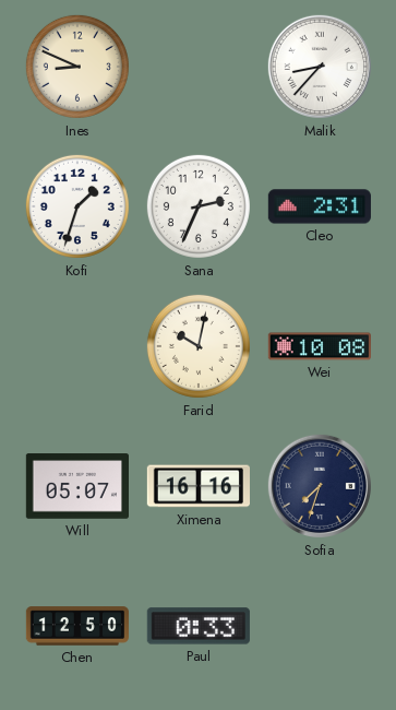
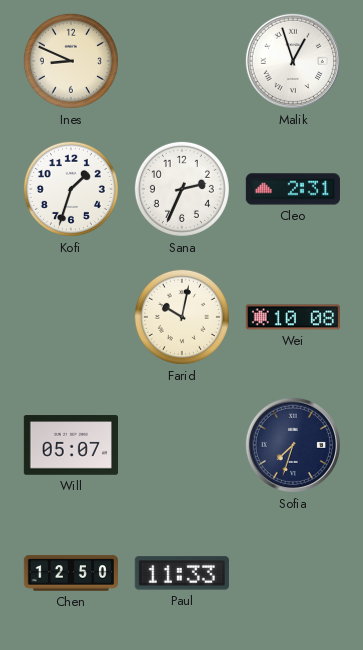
Malik: 8:37 -> 12:57 (293, 61)
Ximena: 16:16 -> none (197, 486)
Paul: 0:33 -> 11:33 (182, 573)
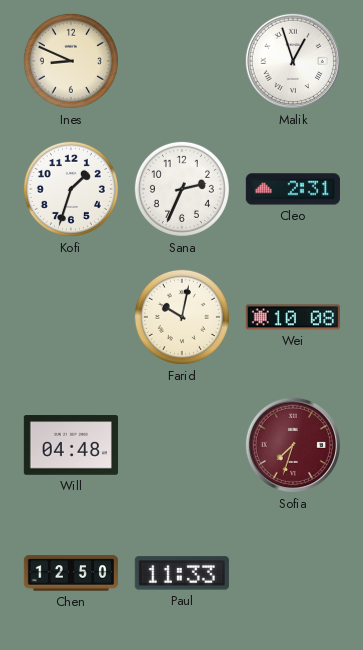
Will: 05:07 -> 04:48 (70, 445)
Sofia dial: navy -> burgundy (293, 445)
